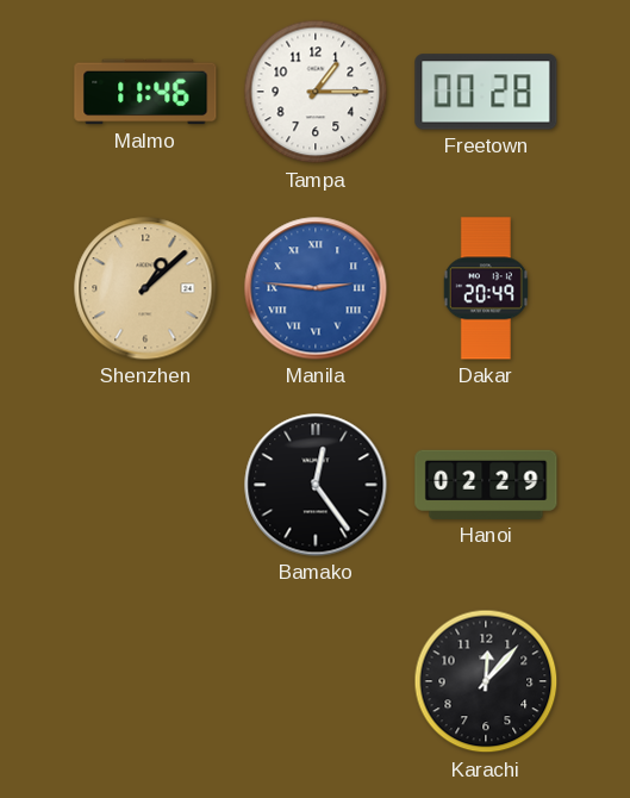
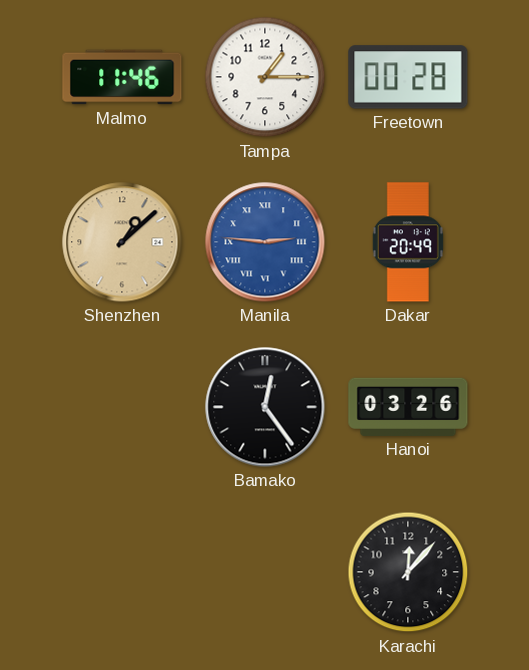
Hanoi: 02:29 -> 03:26 (408, 407)
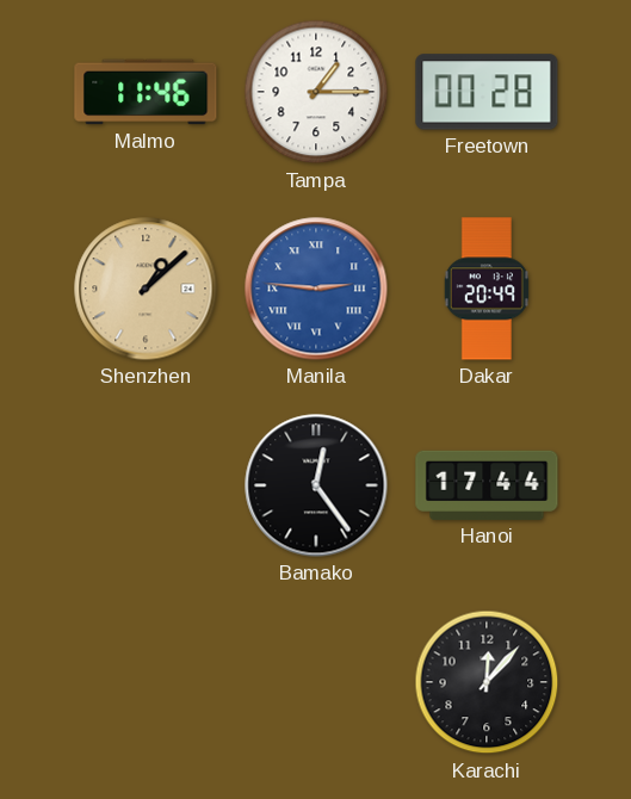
Hanoi: 03:26 -> 17:44 (487, 485)
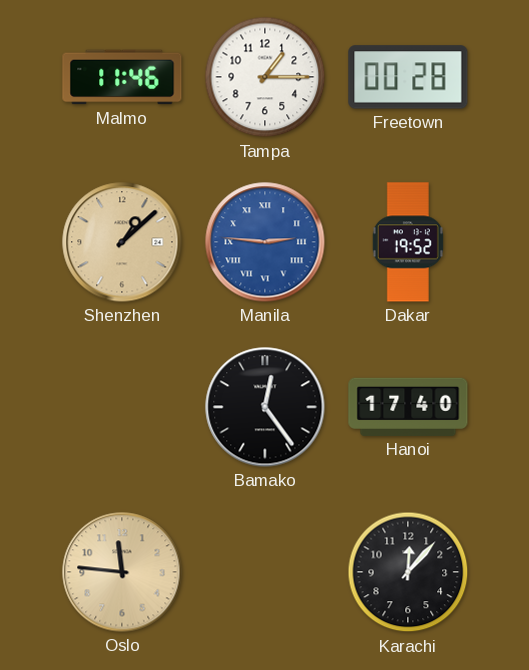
Dakar: 20:49 -> 19:52 (408, 242)
Hanoi: 17:44 -> 17:40 (408, 407)
Oslo: none -> 11:46 (122, 572)
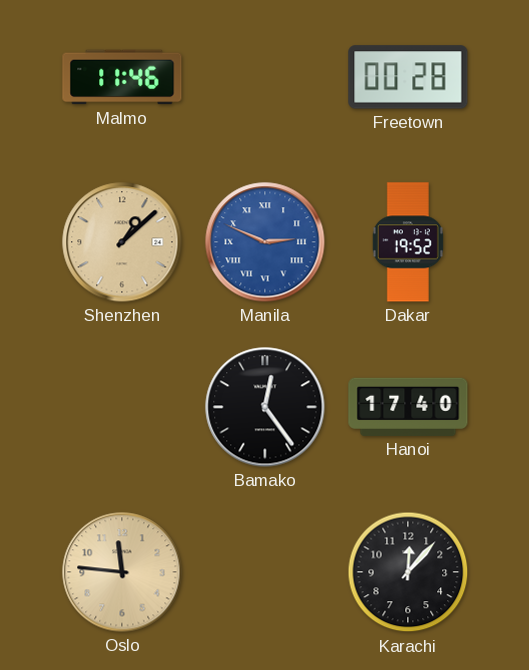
Tampa: 1:15 -> none (265, 77)
Manila: 2:46 -> 2:49 (265, 242)
